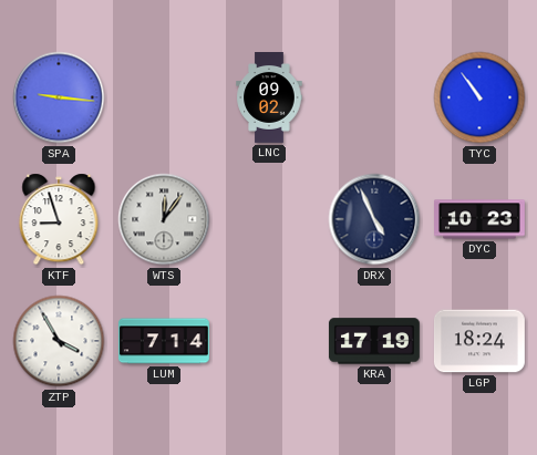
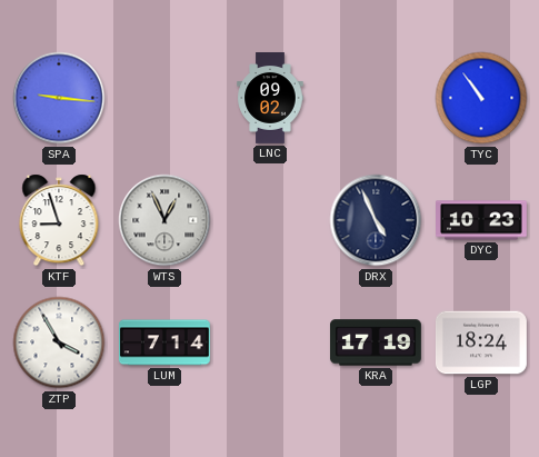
WTS: 12:06 -> 12:56 (164, 220)
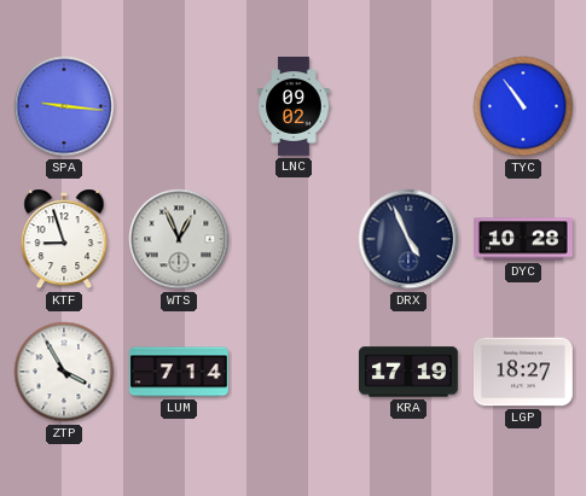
DYC: 10:23 -> 10:28 (524, 239)
LGP: 18:24 -> 18:27 (523, 372)
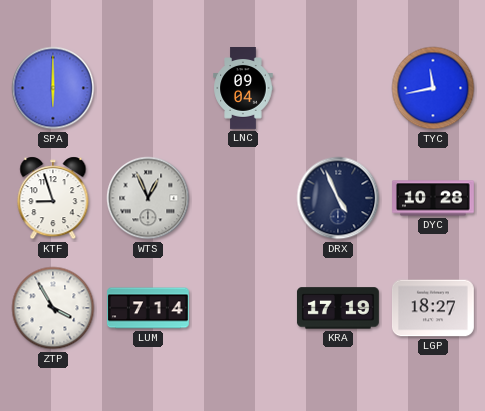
SPA: 9:16 -> 6:00 (53, 88)
LNC: 09:02 -> 09:04 (243, 89)
TYC: 10:54 -> 11:43 (433, 88)
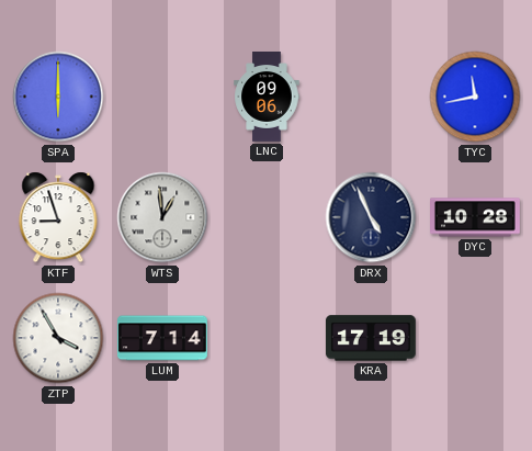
LNC: 09:04 -> 09:06 (267, 98)
WTS: 12:56 -> 12:59 (162, 217)
LGP: 18:27 -> none (433, 308)
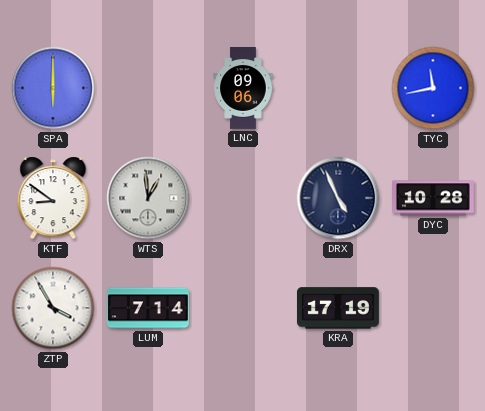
KTF: 8:57 -> 8:51 (53, 198)
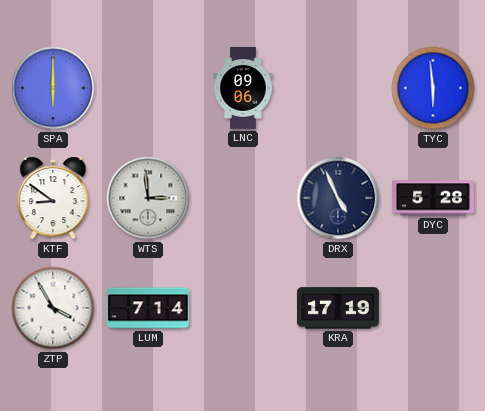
TYC: 11:43 -> 5:59 (433, 88)
WTS: 12:59 -> 2:59 (148, 198)
DYC: 10:28 -> 5:28 (434, 198)
